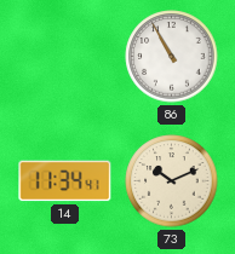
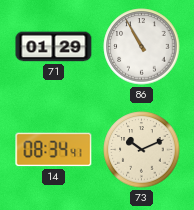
71: none -> 01:29 (54, 47)
14: 11:34 -> 08:34 (54, 150)
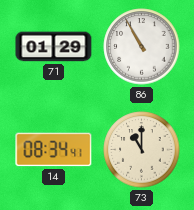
73: 10:11 -> 11:00 (142, 150)
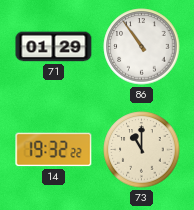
86: 10:55 -> 10:54 (142, 47)
14: 08:34 -> 19:32 (54, 150)
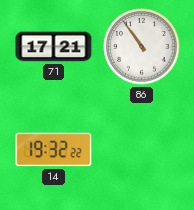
71: 01:29 -> 17:21 (54, 47)
73: 11:00 -> none (142, 150)
